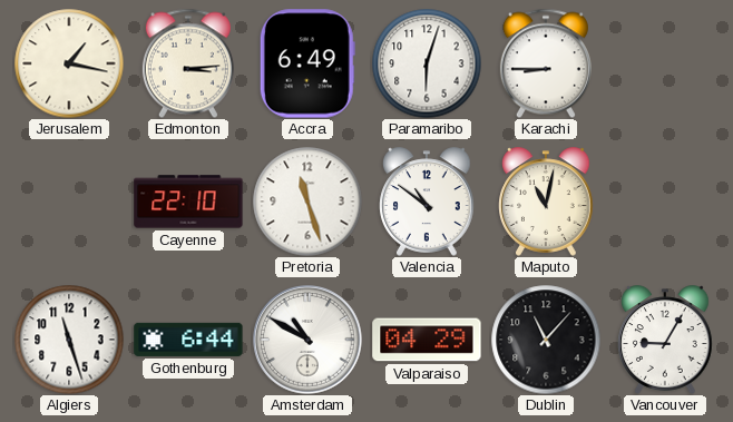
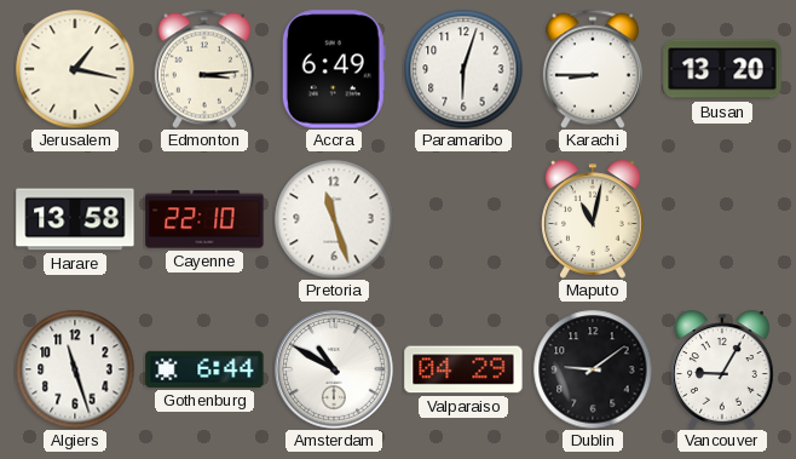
Busan: none -> 13:20 (722, 69)
Harare: none -> 13:58 (75, 219)
Valencia: 10:51 -> none (427, 202)
Dublin: 11:07 -> 9:09 (593, 369)
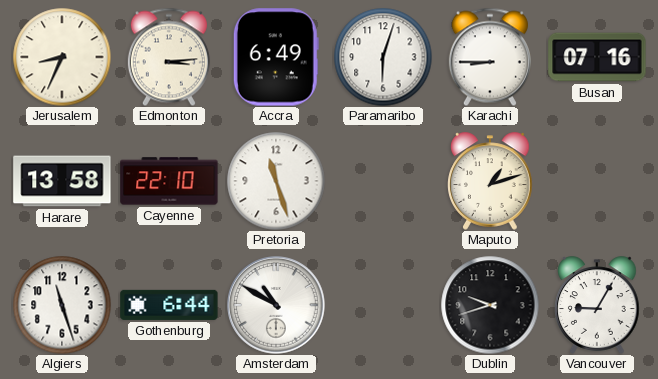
Jerusalem: 1:17 -> 8:34 (62, 57)
Busan: 13:20 -> 07:16 (597, 57)
Maputo: 11:02 -> 1:12 (490, 181)
Valparaiso: 04:29 -> none (463, 369)
Dublin: 9:09 -> 9:42 (490, 305)
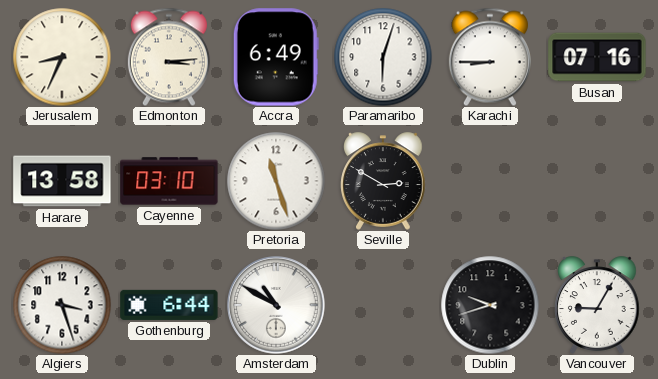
Cayenne: 22:10 -> 03:10 (169, 181)
Seville: none -> 2:50 (383, 181)
Maputo: 1:12 -> none (490, 181)
Algiers: 11:27 -> 3:27 (62, 305)
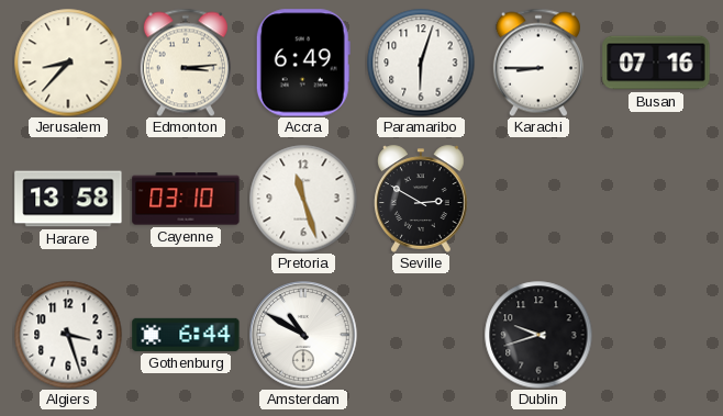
Jerusalem: 8:34 -> 8:37 (68, 63)
Vancouver: 9:05 -> none (597, 305)
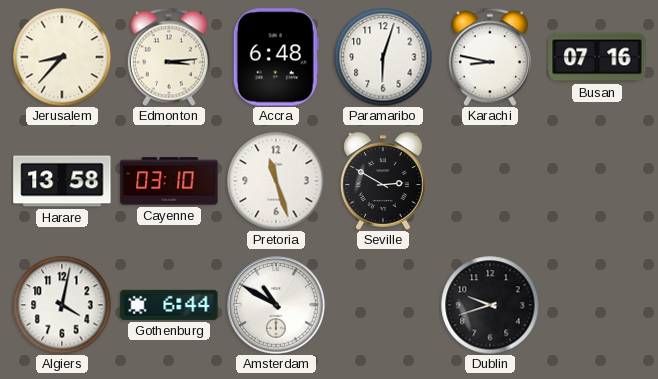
Accra: 6:49 -> 6:48 (276, 57)
Karachi: 8:45 -> 8:47 (490, 57)
Algiers: 3:27 -> 4:02 (62, 305)
